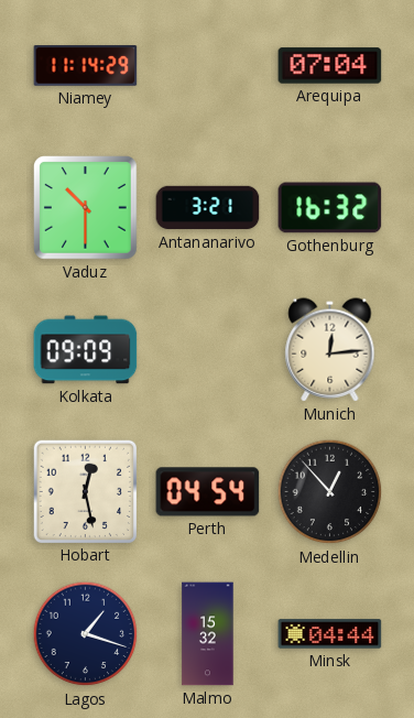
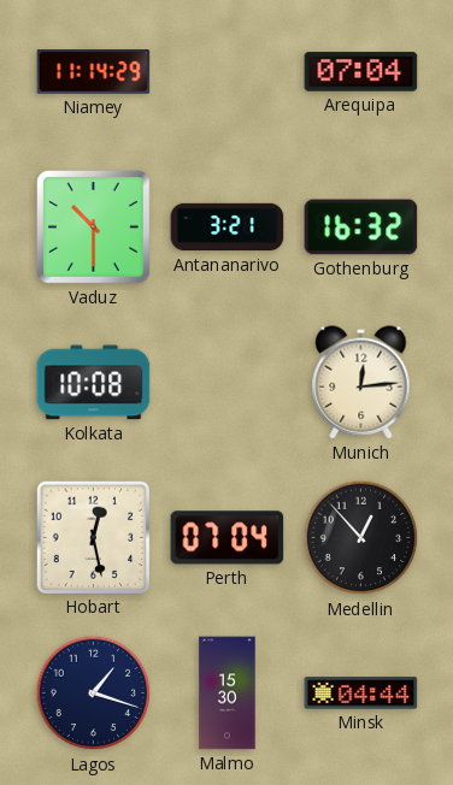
Kolkata: 09:09 -> 10:08 (94, 383)
Perth: 04:54 -> 07:04 (228, 538)
Malmo: 15:32 -> 15:30 (228, 693)
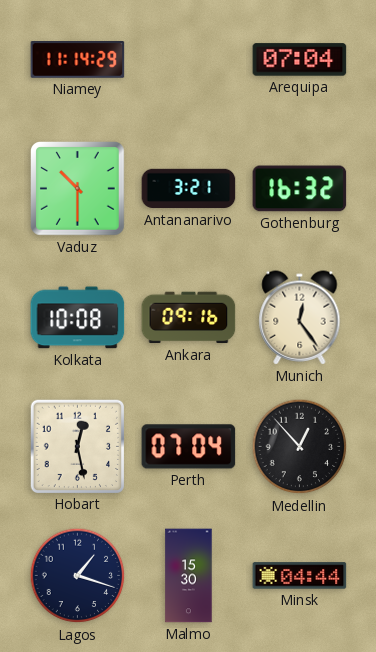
Ankara: none -> 09:16 (189, 318)
Munich: 12:14 -> 12:24 (300, 318)
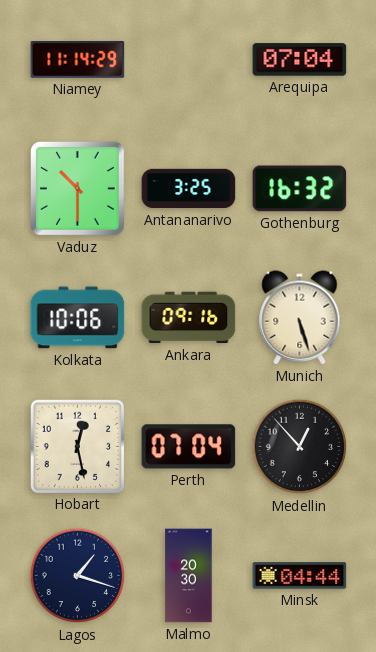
Antananarivo: 3:21 -> 3:25 (189, 189)
Kolkata: 10:08 -> 10:06 (78, 318)
Munich: 12:24 -> 5:27 (300, 318)
Malmo: 15:30 -> 20:30 (189, 576)
